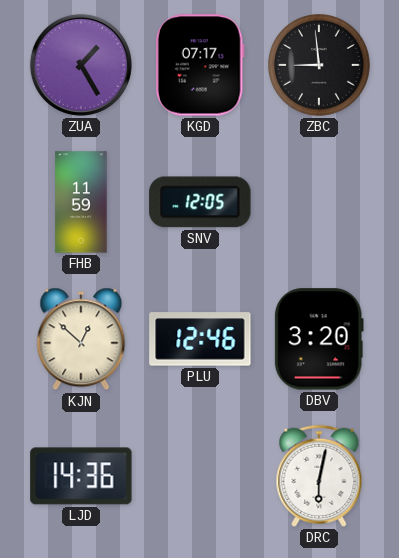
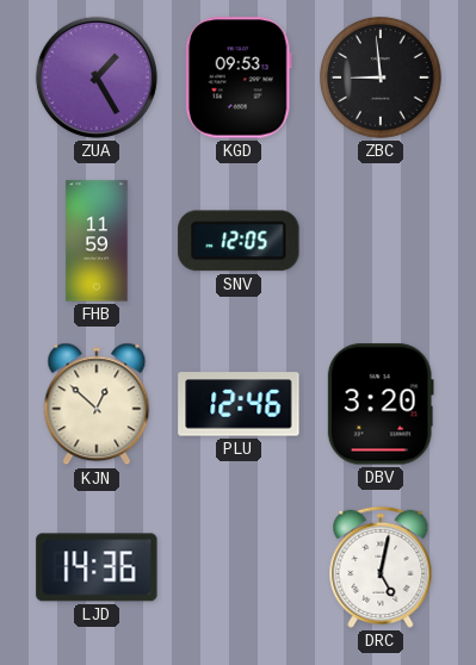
KGD: 07:17 -> 09:53 (239, 77)
DRC: 6:02 -> 5:02 (381, 567)
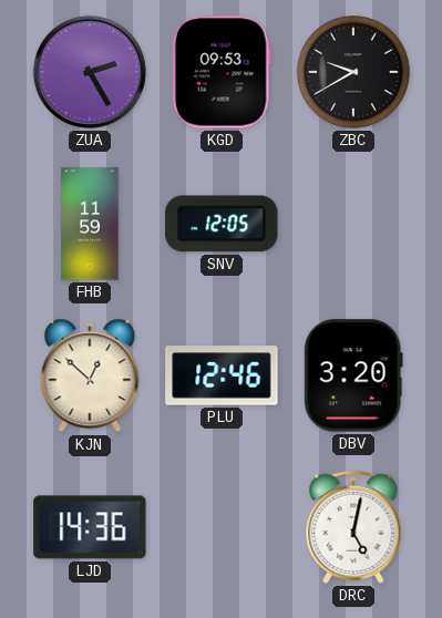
ZUA: 1:25 -> 2:25 (90, 72)
ZBC: 8:59 -> 9:40 (353, 72)
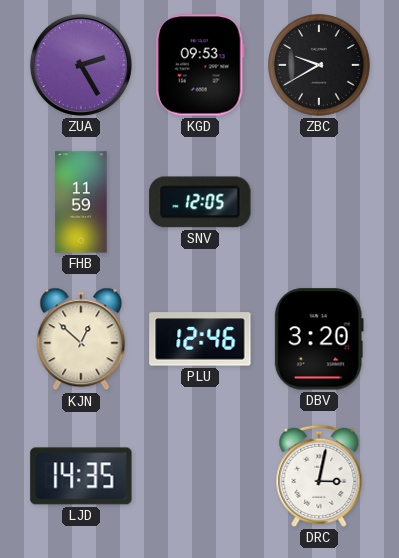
LJD: 14:36 -> 14:35 (81, 476)
DRC: 5:02 -> 3:02 (319, 476)
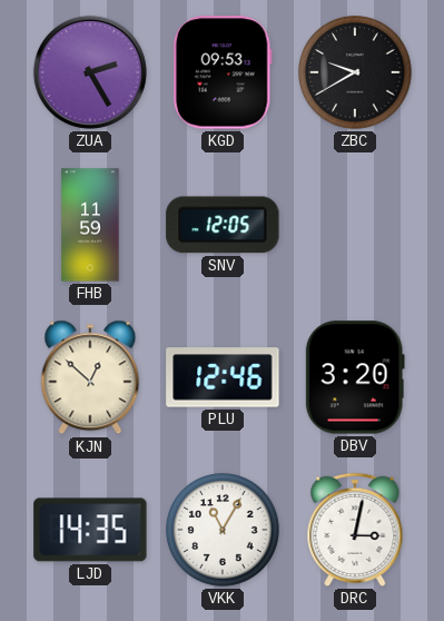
VKK: none -> 11:05 (223, 530)
